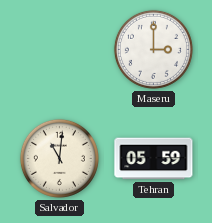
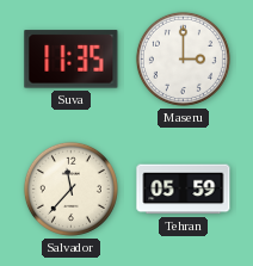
Suva: none -> 11:35 (72, 60)
Salvador: 11:01 -> 11:37 (70, 188)
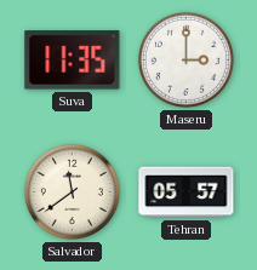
Salvador: 11:37 -> 11:39 (72, 191)
Tehran: 05:59 -> 05:57 (187, 193)
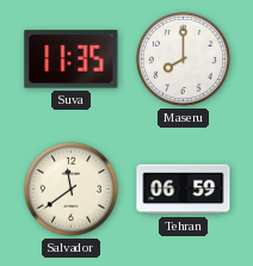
Maseru: 3:00 -> 8:00 (183, 58)
Tehran: 05:57 -> 06:59 (184, 190)
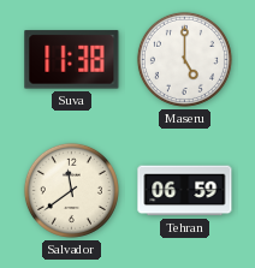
Suva: 11:35 -> 11:38 (72, 60)
Maseru: 8:00 -> 5:00 (184, 59)
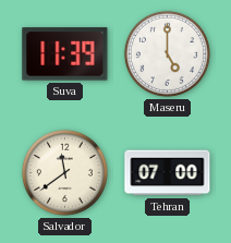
Suva: 11:38 -> 11:39 (65, 54)
Tehran: 06:59 -> 07:00 (168, 173)
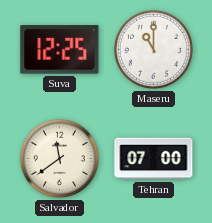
Suva: 11:39 -> 12:25 (60, 50)
Maseru: 5:00 -> 11:00 (153, 49)
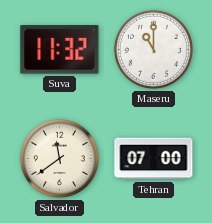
Suva: 12:25 -> 11:32 (60, 50)
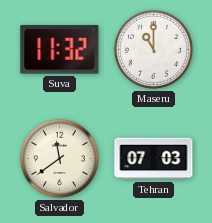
Tehran: 07:00 -> 07:03 (154, 159)
